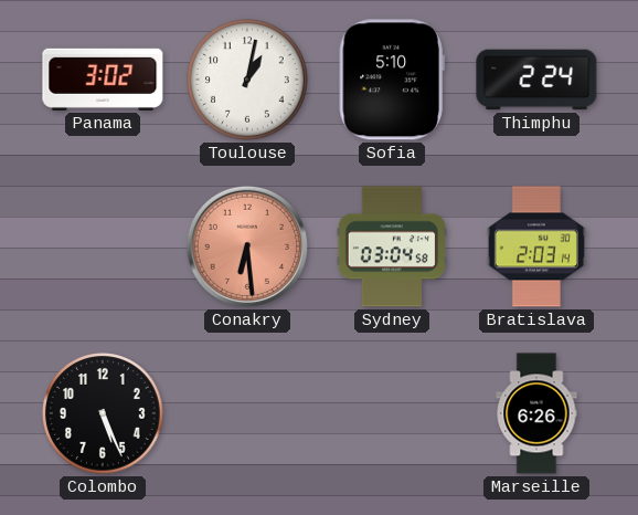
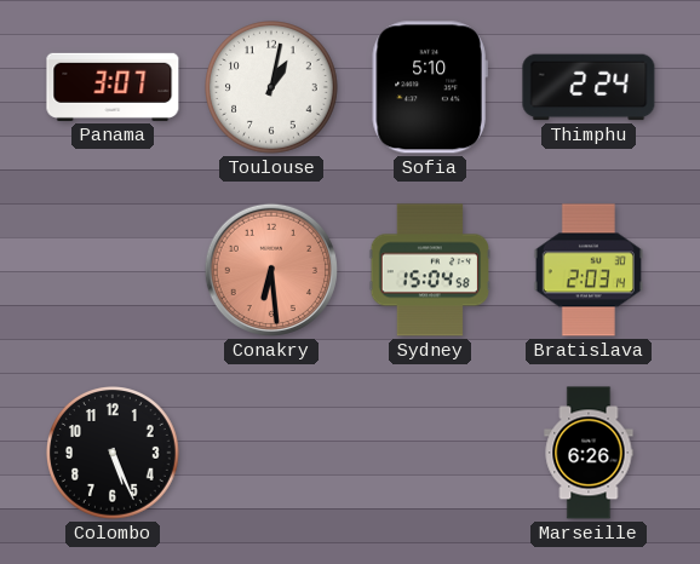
Panama: 3:02 -> 3:07 (113, 87)
Sydney: 03:04 -> 15:04 (429, 270)
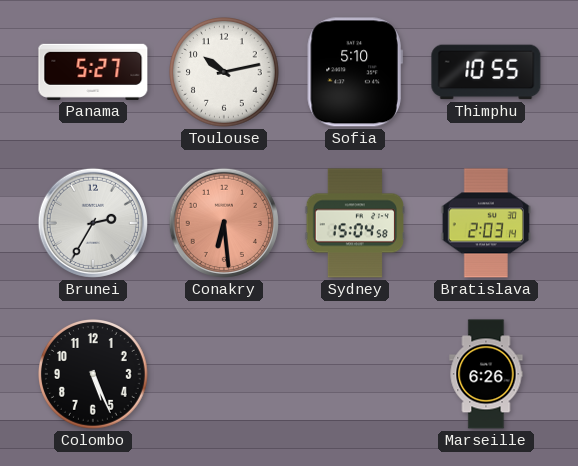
Panama: 3:07 -> 5:27 (93, 72)
Toulouse: 1:02 -> 10:13 (225, 73)
Thimphu: 2:24 -> 10:55 (486, 72)
Brunei: none -> 2:35 (93, 223)
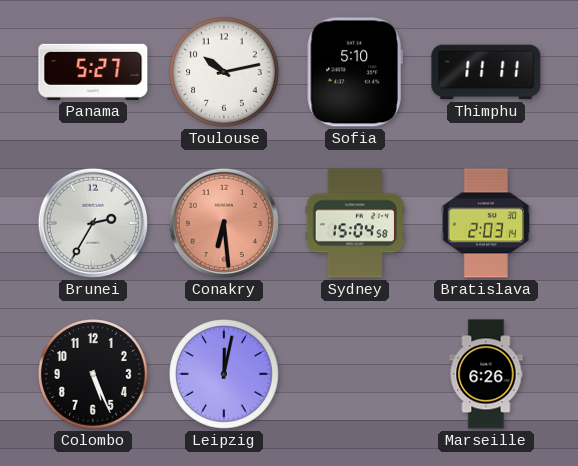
Thimphu: 10:55 -> 11:11 (486, 72)
Leipzig: none -> 12:02 (225, 375)
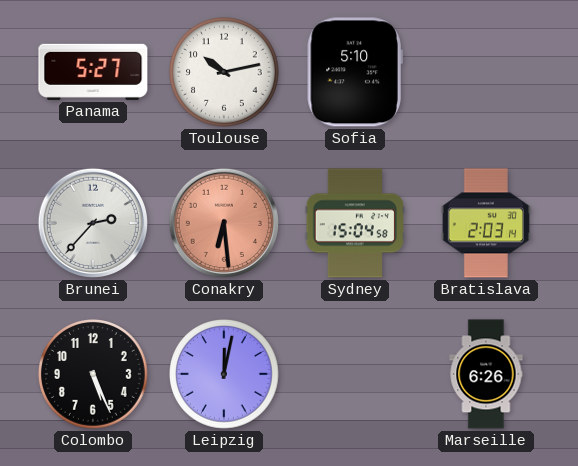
Thimphu: 11:11 -> none (486, 72)
Brunei: 2:35 -> 2:37 (93, 223)
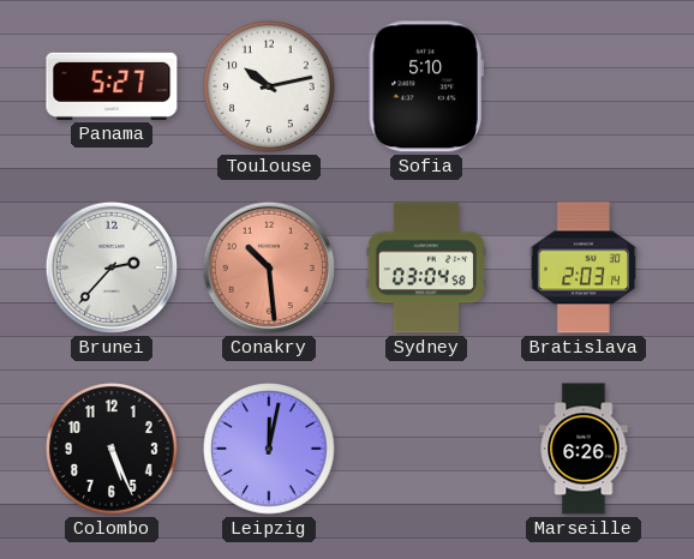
Conakry: 6:29 -> 10:29 (269, 268)
Sydney: 15:04 -> 03:04 (425, 268)
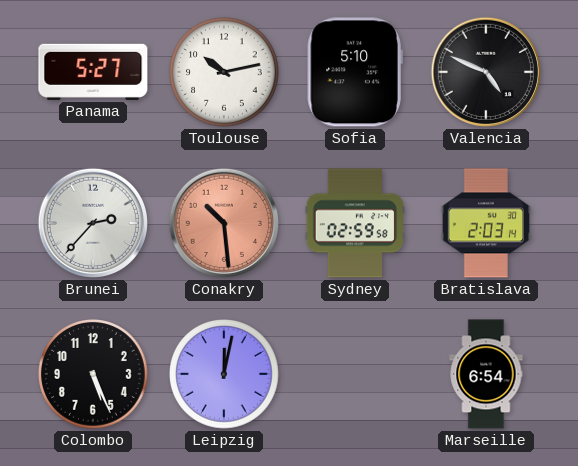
Valencia: none -> 4:49 (486, 72)
Sydney: 03:04 -> 02:59 (354, 223)
Marseille: 6:26 -> 6:54 (486, 374)
